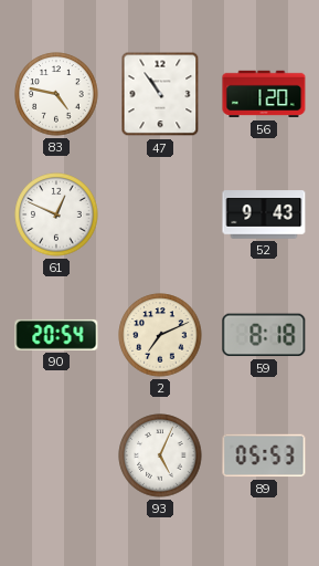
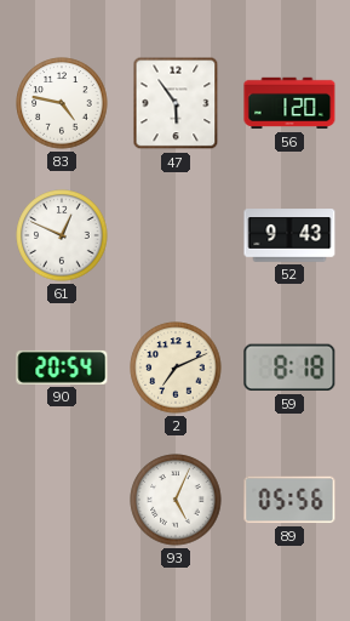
47: 10:54 -> 5:54 (176, 103)
89: 05:53 -> 05:56 (289, 500)
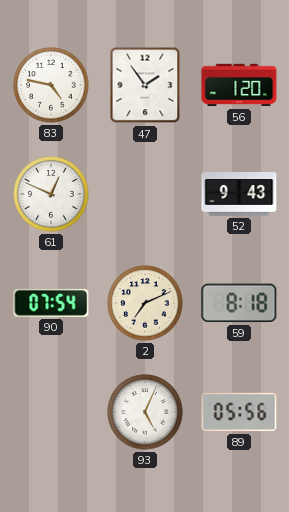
47: 5:54 -> 1:54 (145, 85)
90: 20:54 -> 07:54 (51, 303)
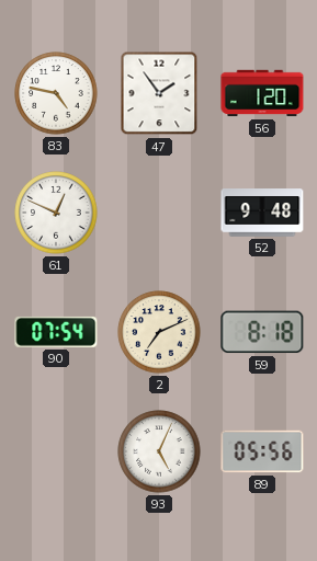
52: 9:43 -> 9:48 (262, 213)
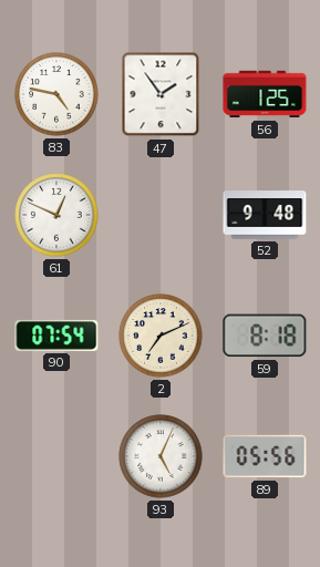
56: 1:20 -> 1:25 (265, 94)
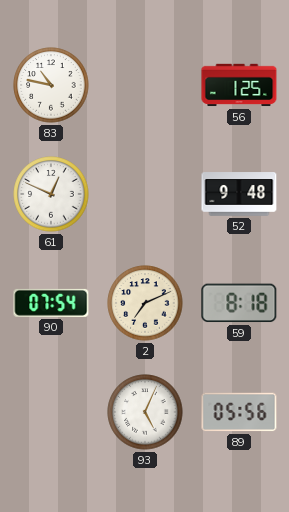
83: 4:47 -> 10:47 (51, 85)
47: 1:54 -> none (161, 94)
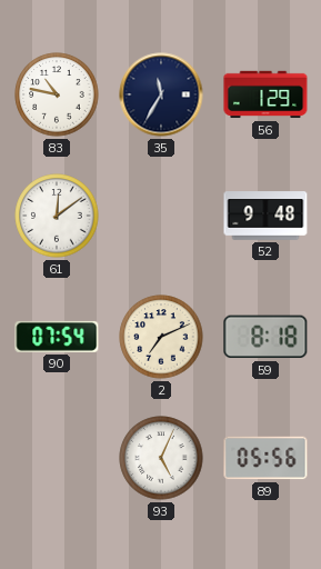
35: none -> 11:35 (161, 94)
56: 1:25 -> 1:29 (265, 94)
61: 12:49 -> 12:09 (57, 216)
